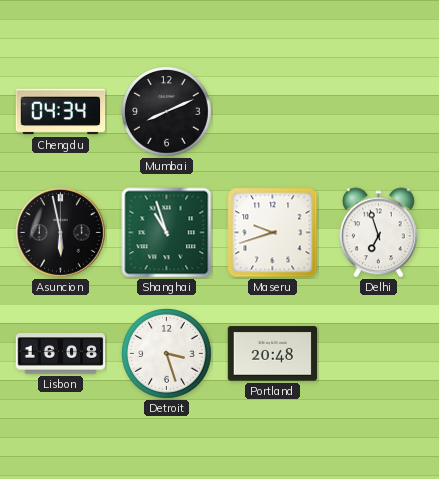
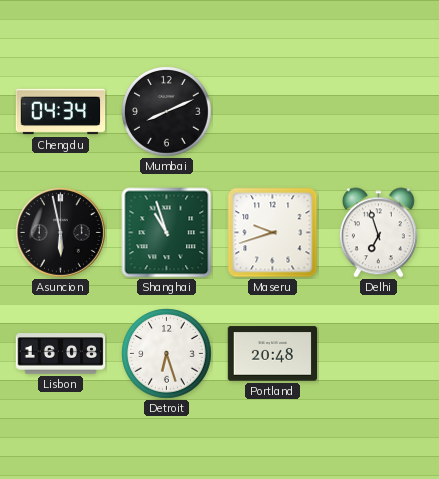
Detroit: 3:27 -> 6:27 (167, 354)
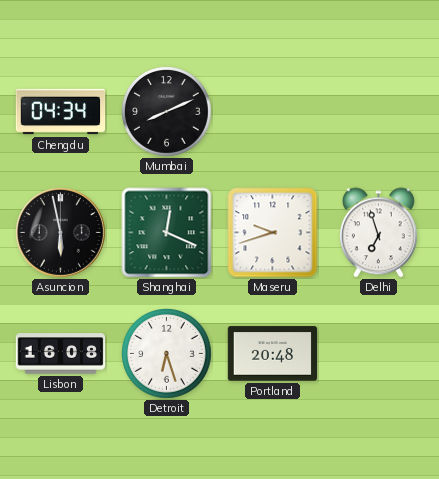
Shanghai: 10:57 -> 12:19 (167, 233)
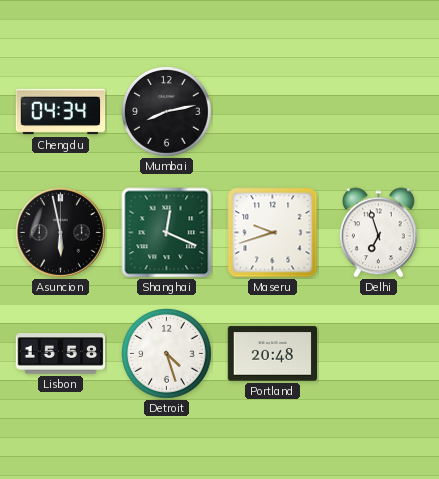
Mumbai: 8:11 -> 8:13 (167, 112)
Lisbon: 16:08 -> 15:58 (61, 354)
Detroit: 6:27 -> 4:27 (167, 354)
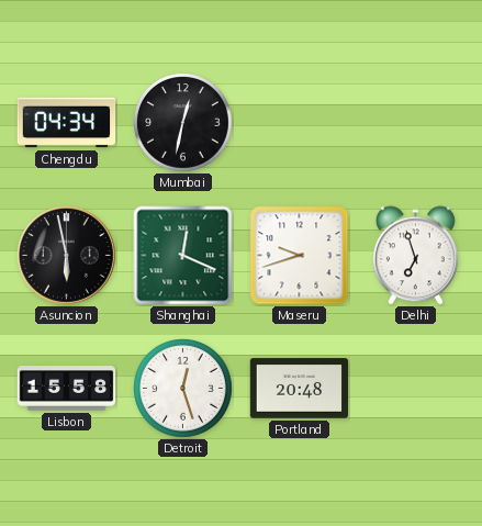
Mumbai: 8:13 -> 12:32 (183, 123)
Detroit: 4:27 -> 12:27 (183, 389)
